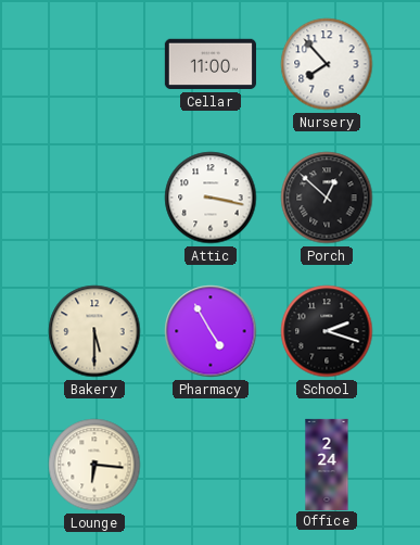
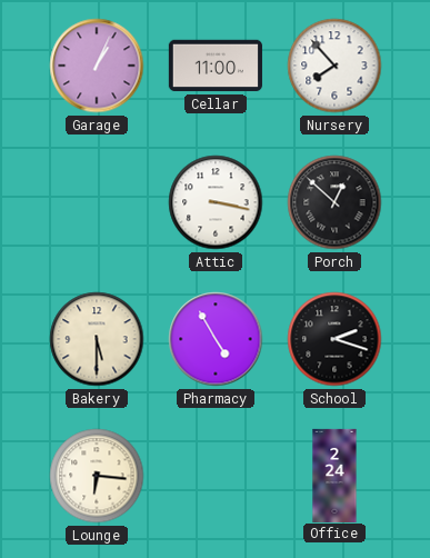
Garage: none -> 1:04 (97, 66)
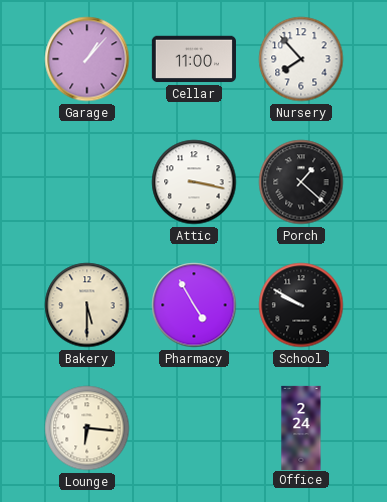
Garage: 1:04 -> 1:07 (87, 59)
Porch: 12:52 -> 1:22 (301, 182)
School: 2:18 -> 9:50 (301, 305)
